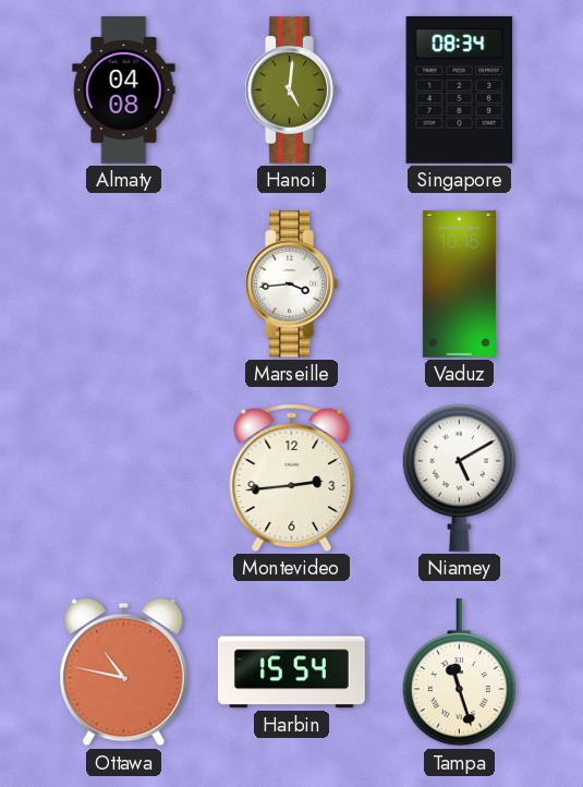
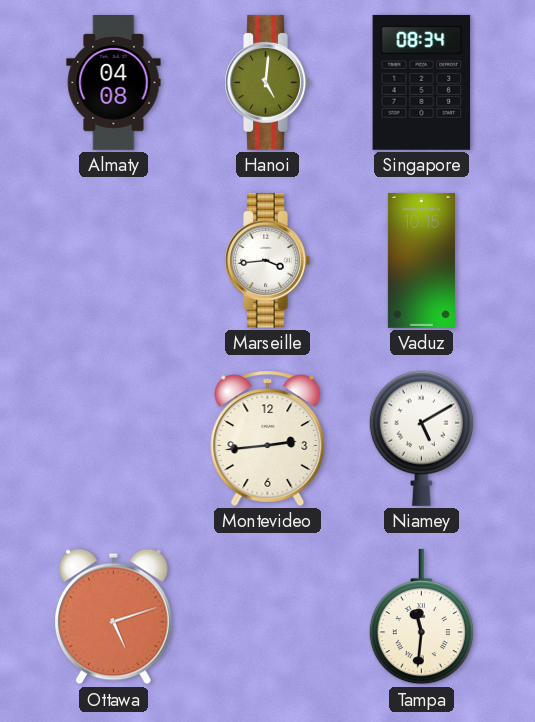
Ottawa: 10:47 -> 5:12 (113, 617)
Harbin: 15:54 -> none (291, 673)
Tampa: 11:27 -> 11:31 (421, 617)
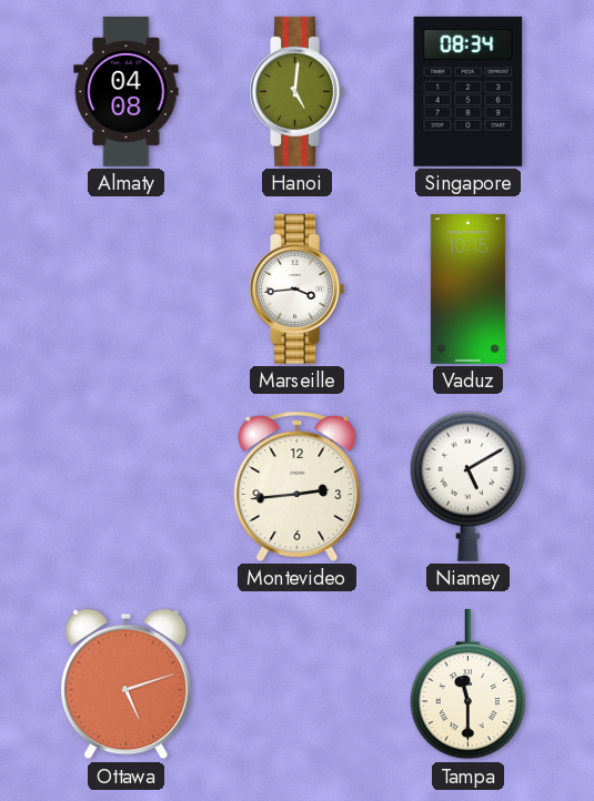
Tampa: 11:31 -> 11:30 (467, 685)
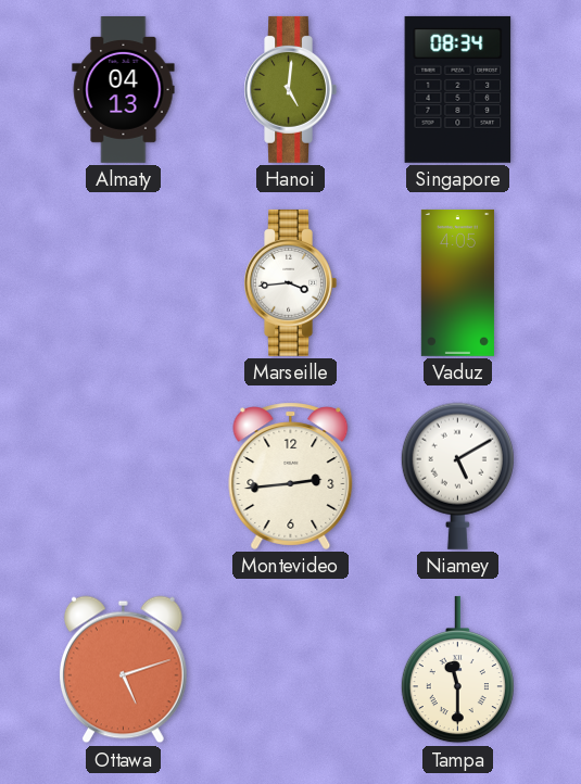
Almaty: 04:08 -> 04:13 (124, 90)
Vaduz: 10:15 -> 4:05 (457, 282)
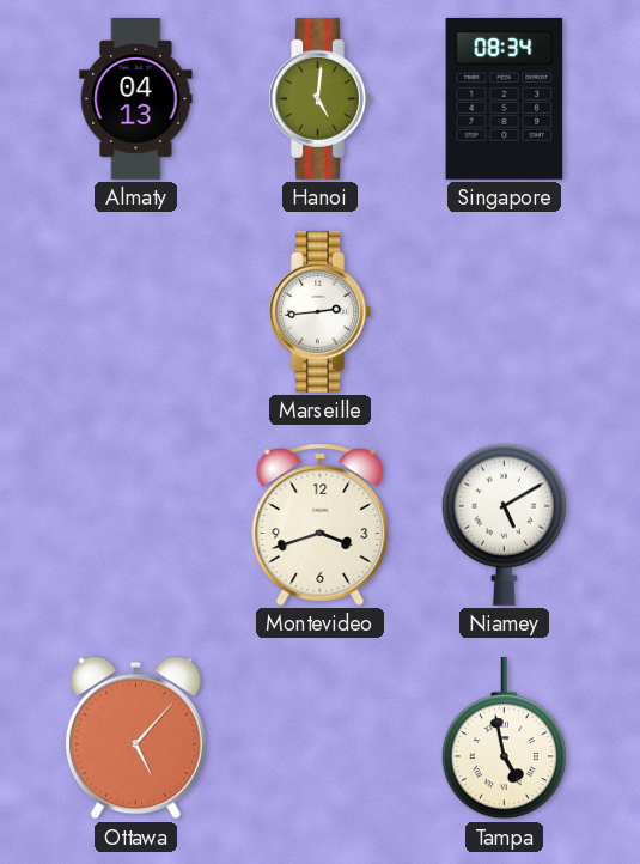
Marseille: 3:44 -> 2:44 (319, 311)
Vaduz: 4:05 -> none (457, 282)
Montevideo: 2:44 -> 3:42 (321, 524)
Ottawa: 5:12 -> 5:07 (135, 738)
Tampa: 11:30 -> 4:58 (504, 738)
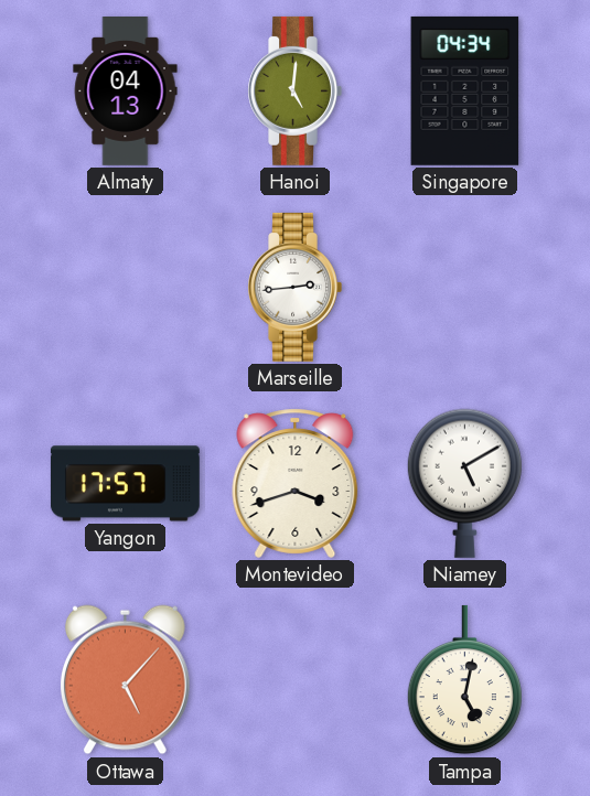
Singapore: 08:34 -> 04:34 (465, 90)
Yangon: none -> 17:57 (125, 484)
Tampa: 4:58 -> 5:02 (464, 680)
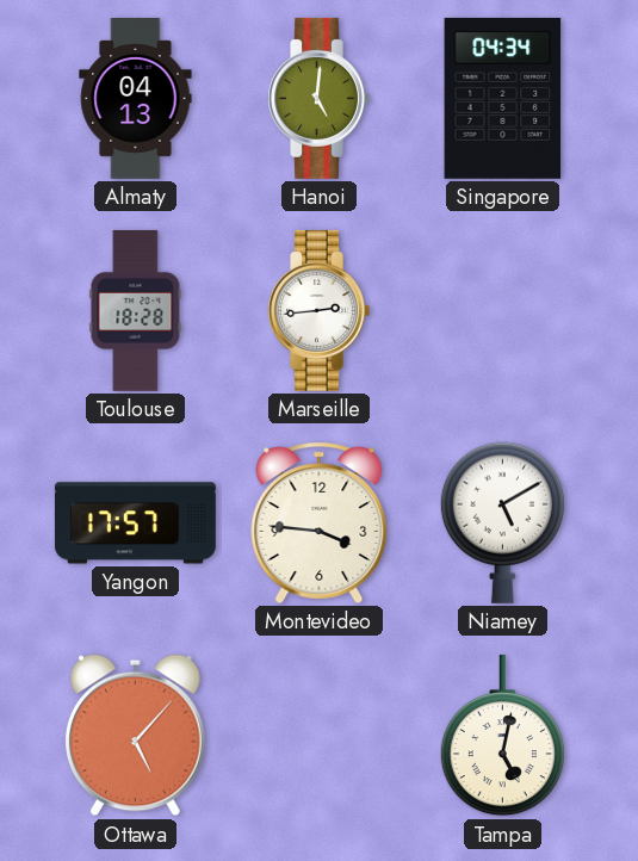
Toulouse: none -> 18:28 (136, 310)
Montevideo: 3:42 -> 3:46 (320, 522)
